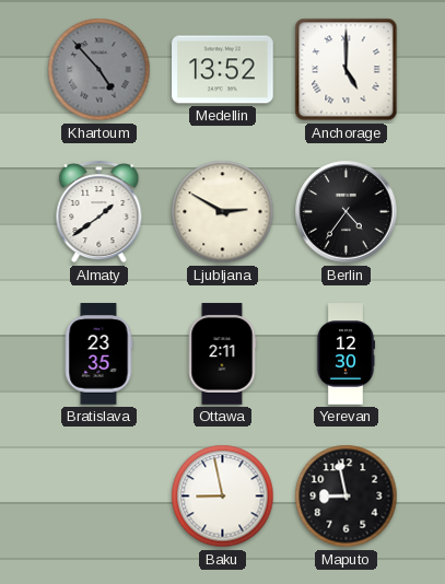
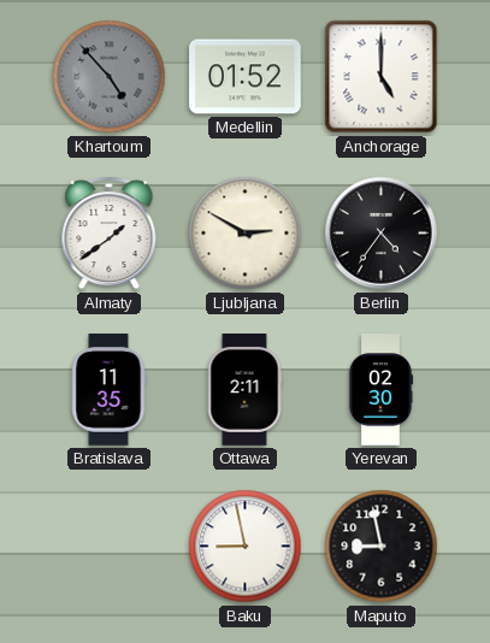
Medellin: 13:52 -> 01:52 (246, 77)
Bratislava: 23:35 -> 11:35 (108, 390)
Yerevan: 12:30 -> 02:30 (380, 390)
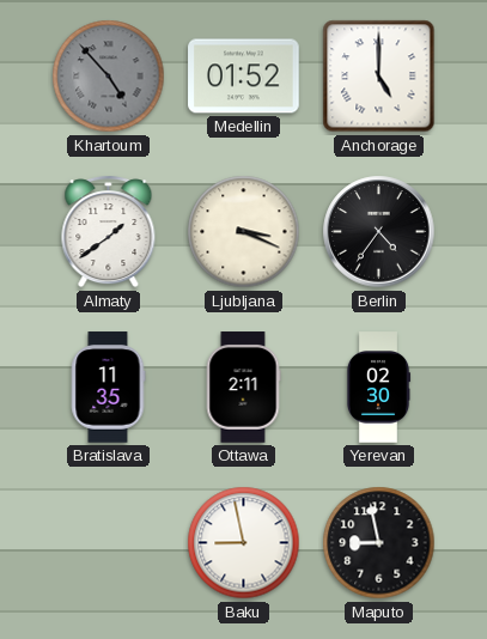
Ljubljana: 2:50 -> 3:19 (244, 232)
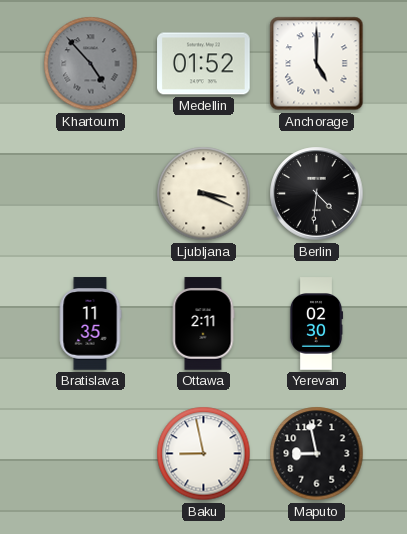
Almaty: 1:39 -> none (109, 232)
Berlin: 4:36 -> 4:31 (317, 194)
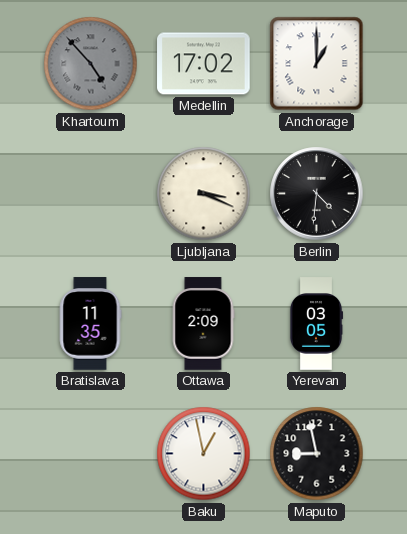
Medellin: 01:52 -> 17:02 (204, 64)
Anchorage: 5:00 -> 1:00 (317, 64)
Ottawa: 2:11 -> 2:09 (203, 324)
Yerevan: 02:30 -> 03:05 (316, 324)
Baku: 8:58 -> 12:58 (204, 454)
